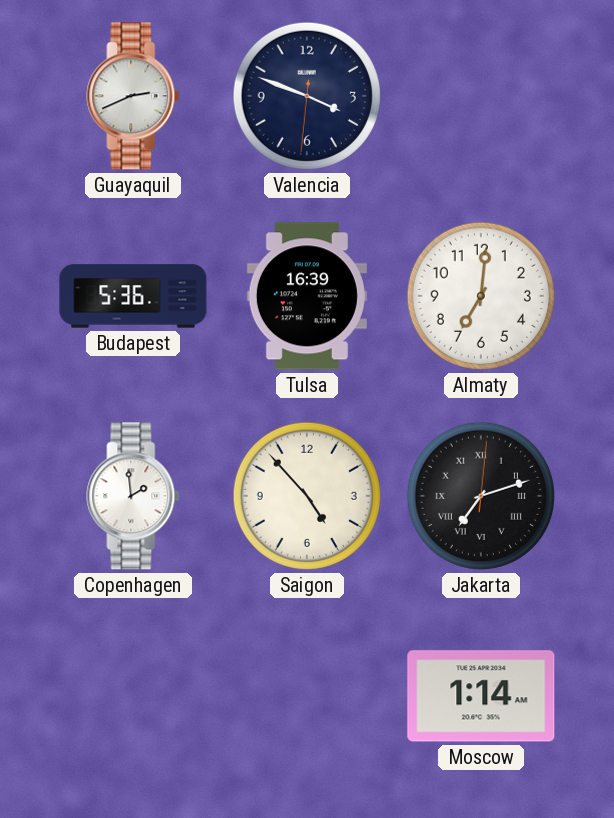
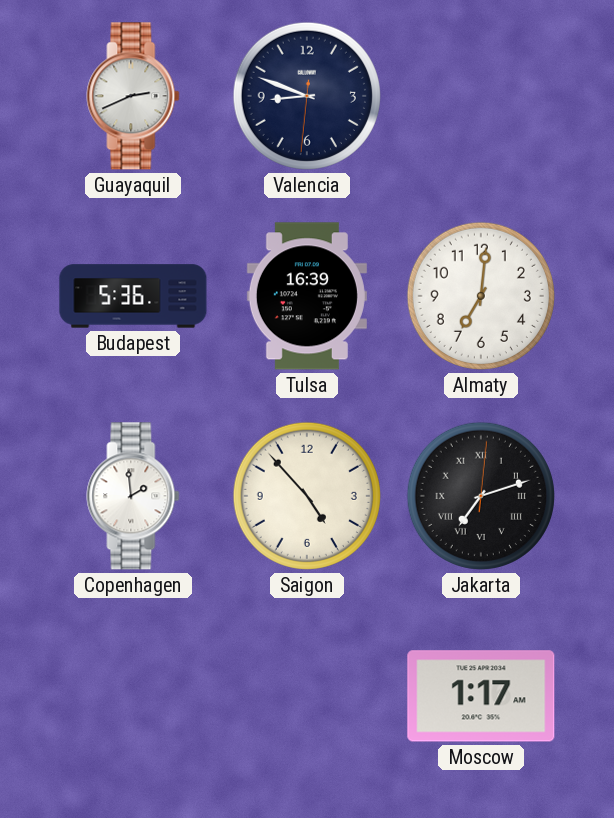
Valencia: 3:48 -> 8:48 (307, 96)
Moscow: 1:14 -> 1:17 (481, 696)
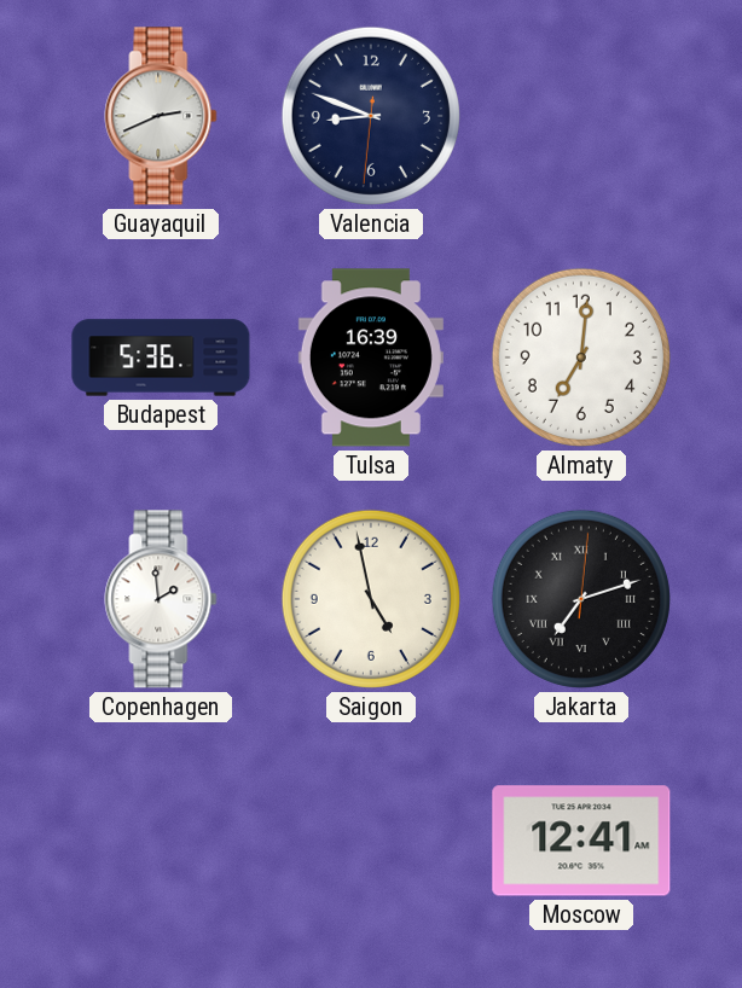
Saigon: 4:53 -> 4:58 (371, 599)
Moscow: 1:17 -> 12:41 (581, 841)
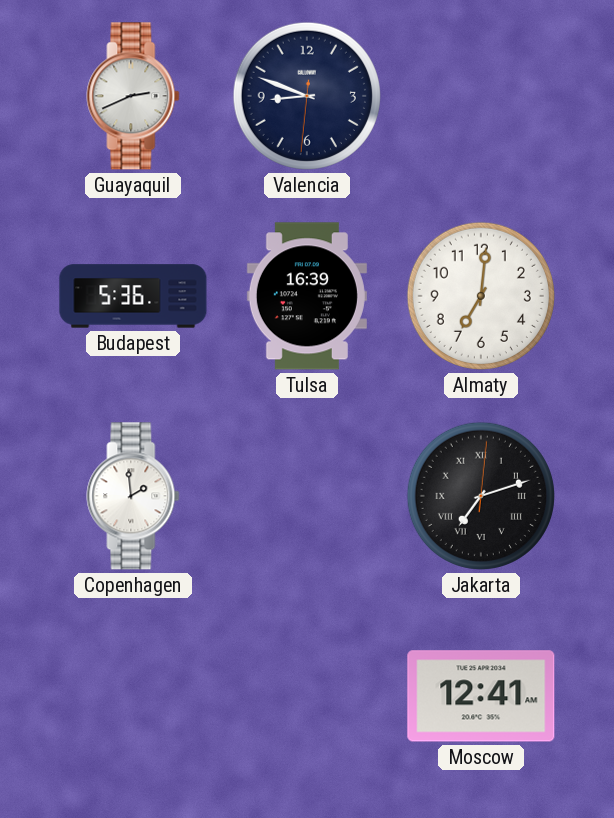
Saigon: 4:58 -> none (371, 599)
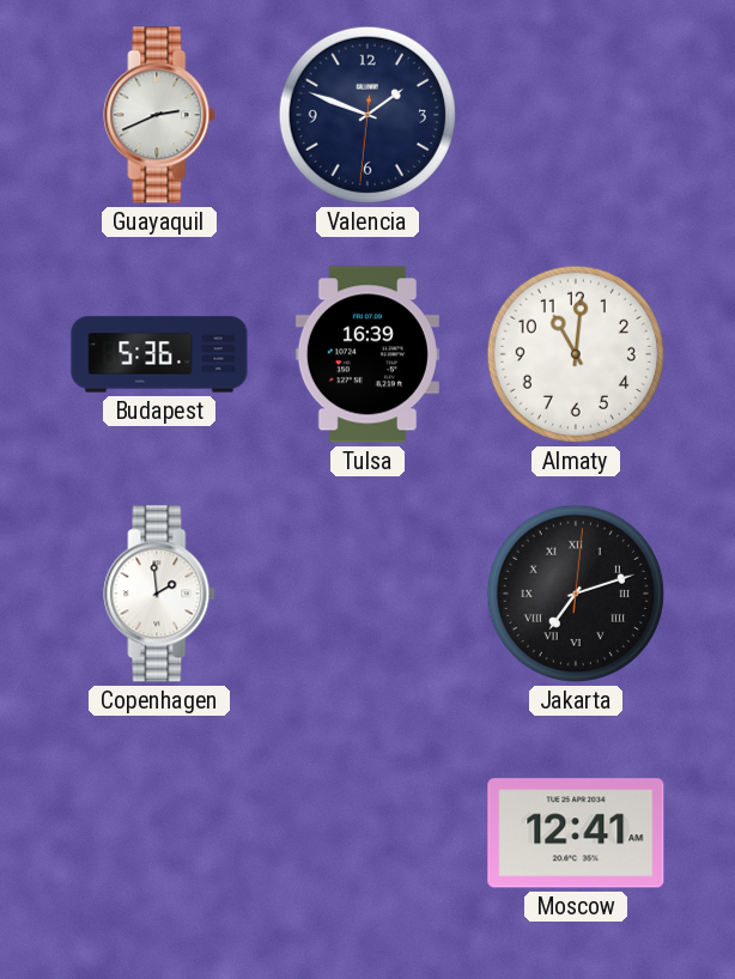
Valencia: 8:48 -> 1:48 (367, 115)
Almaty: 7:01 -> 11:01 (576, 354)
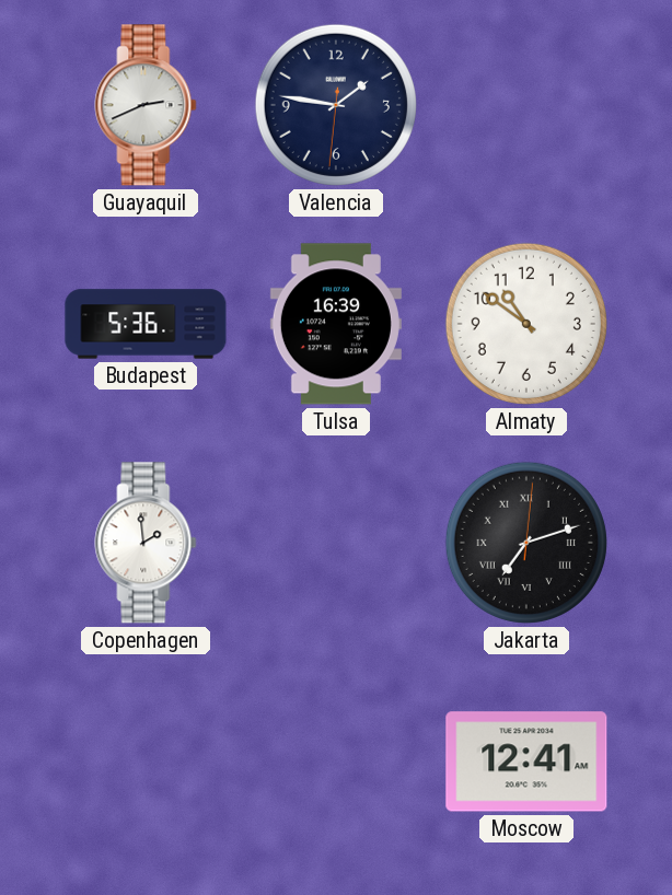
Valencia: 1:48 -> 1:46 (336, 105)
Almaty: 11:01 -> 10:51 (526, 324)
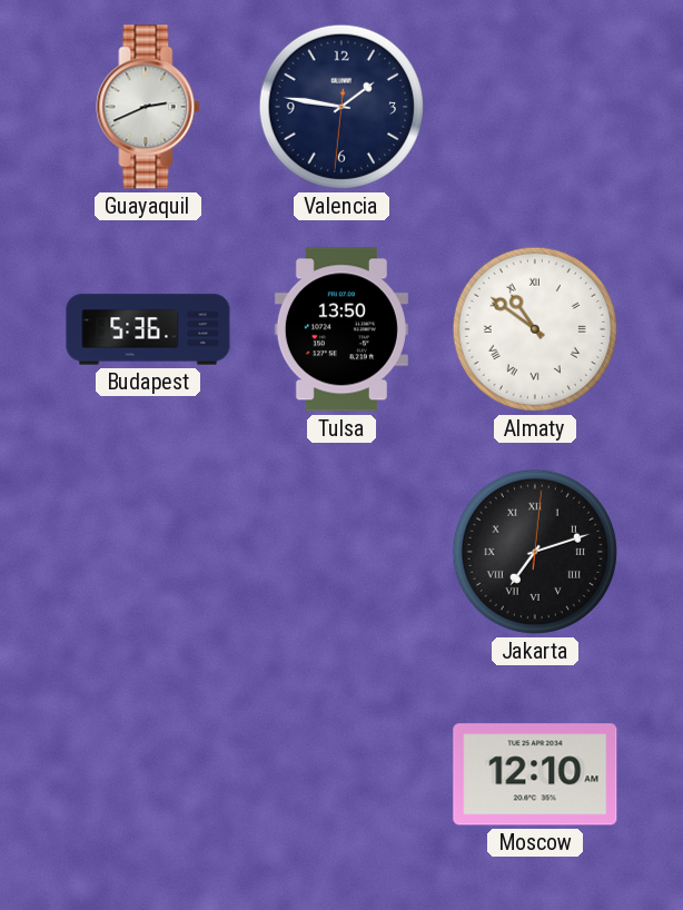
Tulsa: 16:39 -> 13:50 (341, 329)
Almaty numerals: Arabic -> Roman (535, 329)
Copenhagen: 1:59 -> none (146, 543)
Moscow: 12:41 -> 12:10 (535, 774)
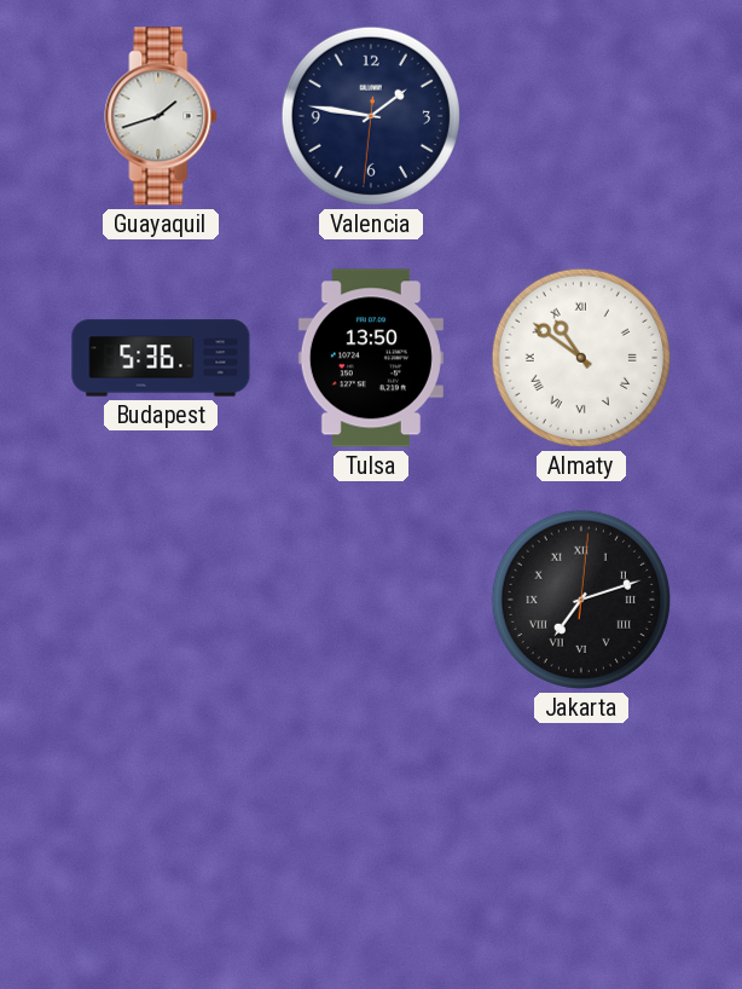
Guayaquil: 2:41 -> 1:42 (161, 116)
Moscow: 12:10 -> none (535, 774)
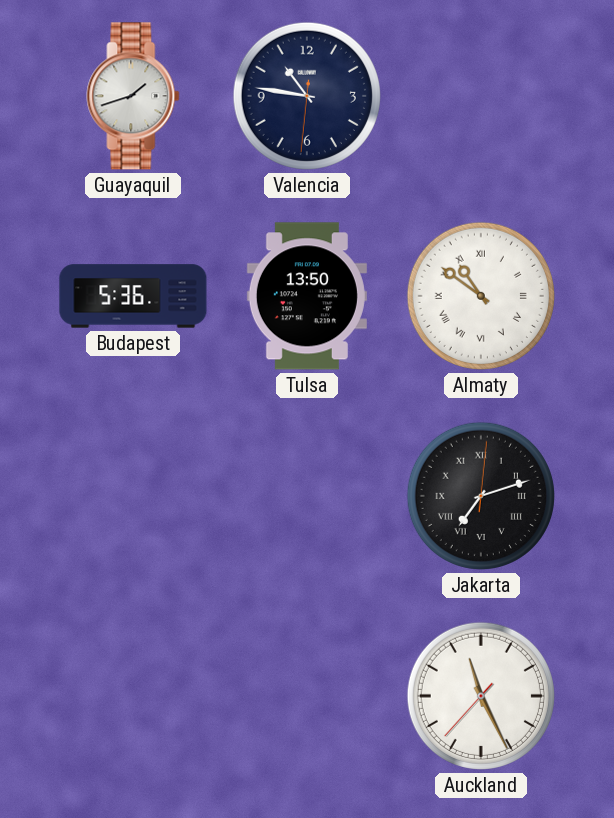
Valencia: 1:46 -> 10:46 (307, 96)
Auckland: none -> 11:25 (481, 696)
